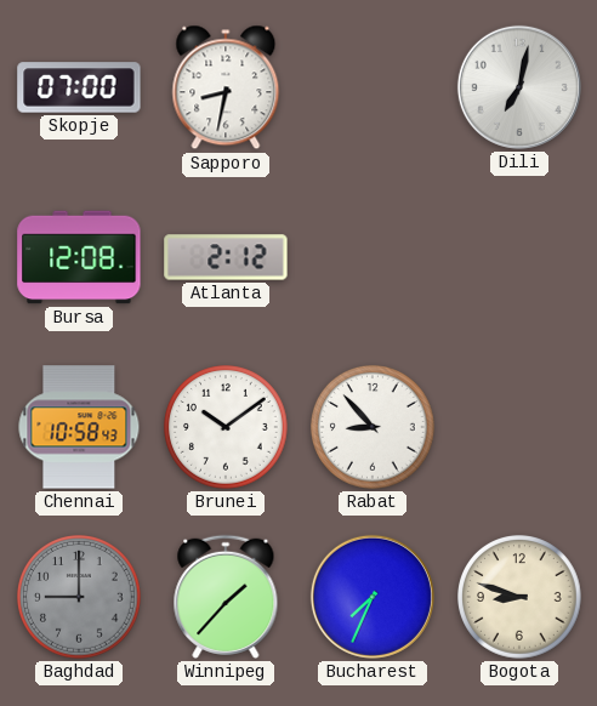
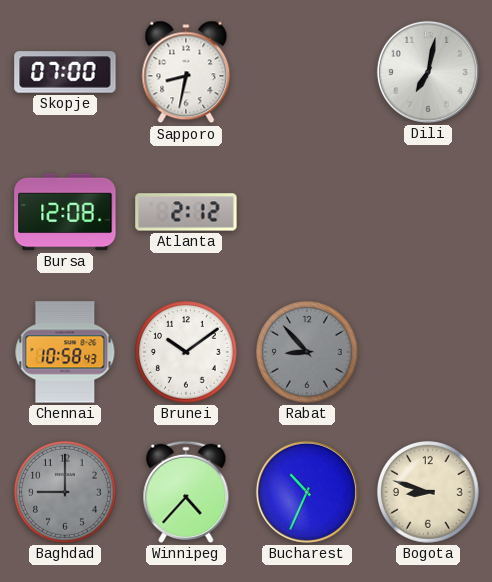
Rabat dial: white -> grey (308, 353)
Winnipeg: 1:37 -> 4:37 (186, 492)
Bucharest: 7:34 -> 10:34 (307, 492)
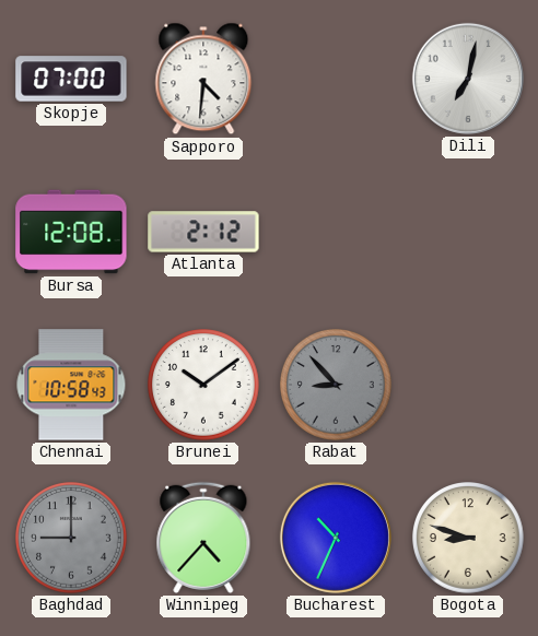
Sapporo: 8:32 -> 4:31 (203, 79)
